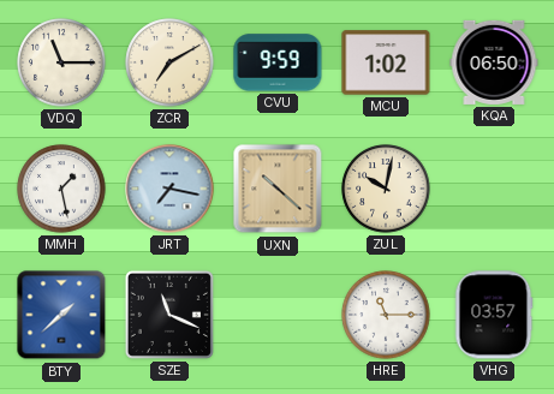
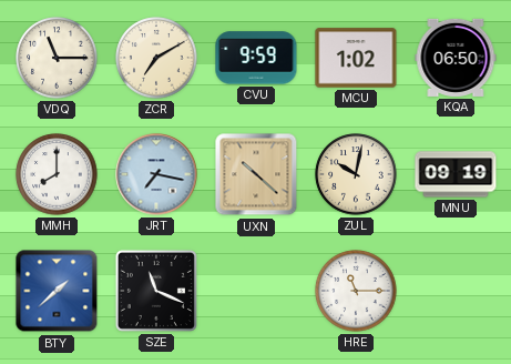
MMH: 1:28 -> 8:00 (57, 174)
MNU: none -> 09:19 (456, 174)
VHG: 03:57 -> none (494, 315)
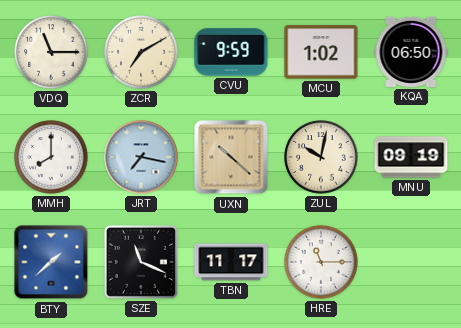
TBN: none -> 11:17 (231, 262)
